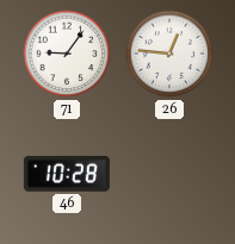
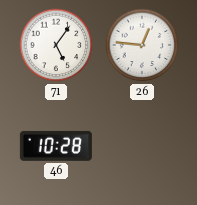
71: 9:06 -> 5:06 (56, 45)
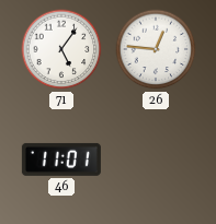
46: 10:28 -> 11:01 (61, 160)
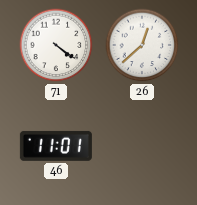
71: 5:06 -> 4:21 (56, 45)
26: 12:46 -> 12:38 (142, 45)
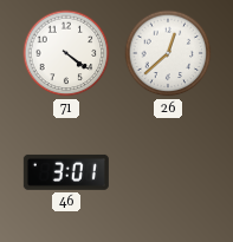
46: 11:01 -> 3:01 (66, 172)
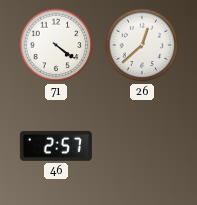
46: 3:01 -> 2:57 (56, 146)
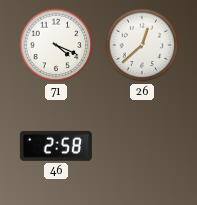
71: 4:21 -> 4:19 (56, 45)
46: 2:57 -> 2:58 (56, 146)
